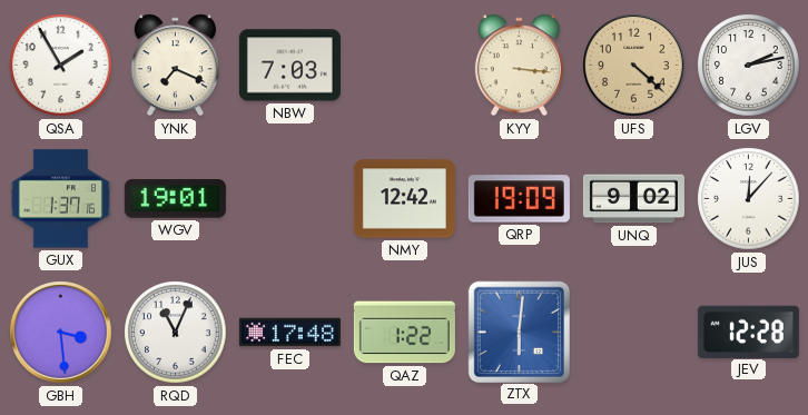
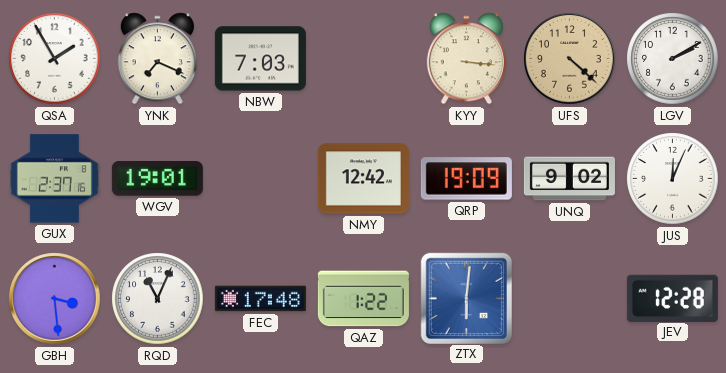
LGV: 2:13 -> 2:10 (673, 59)
GUX: 1:37 -> 2:37 (54, 179)
JUS: 12:07 -> 12:04 (673, 179)
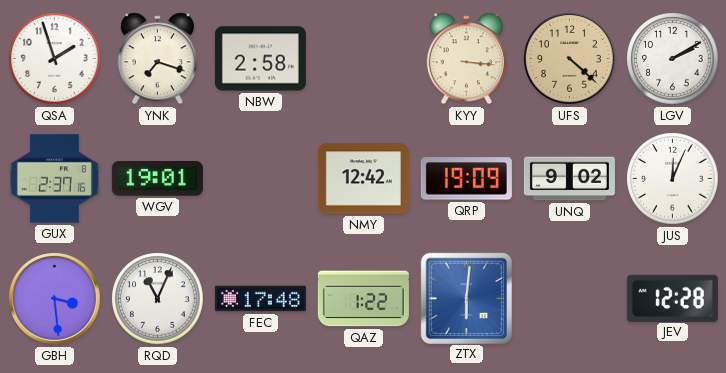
QSA: 1:55 -> 1:57 (55, 59)
YNK: 7:19 -> 7:18 (157, 59)
NBW: 7:03 -> 2:58 (260, 59)
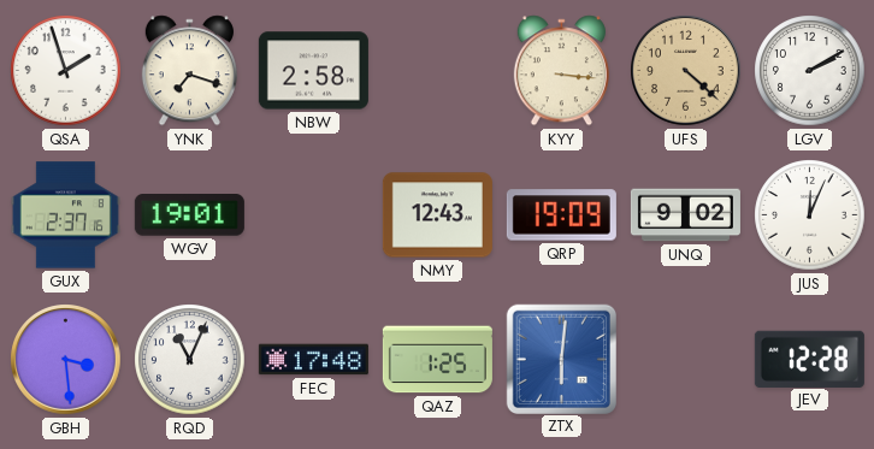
NMY: 12:42 -> 12:43 (437, 215)
QAZ: 1:22 -> 1:25 (437, 360)
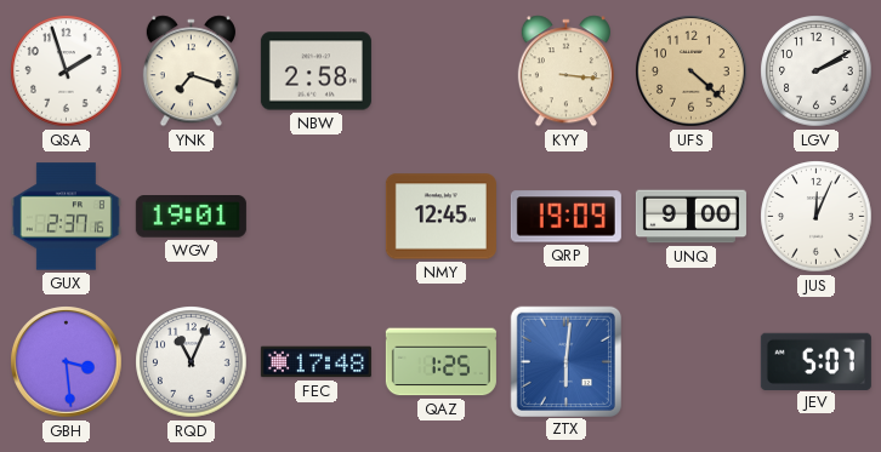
NMY: 12:43 -> 12:45 (440, 217)
UNQ: 9:02 -> 9:00 (690, 217)
JEV: 12:28 -> 5:07 (815, 361)
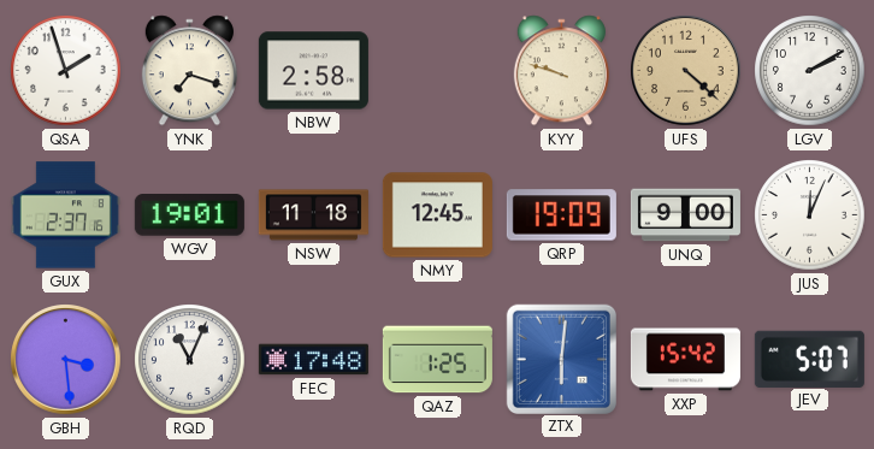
KYY: 3:16 -> 9:48 (561, 71)
NSW: none -> 11:18 (313, 215)
XXP: none -> 15:42 (685, 360)
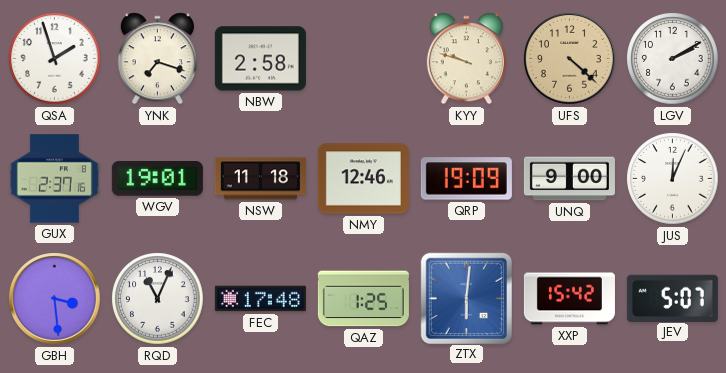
NMY: 12:45 -> 12:46 (363, 179)
